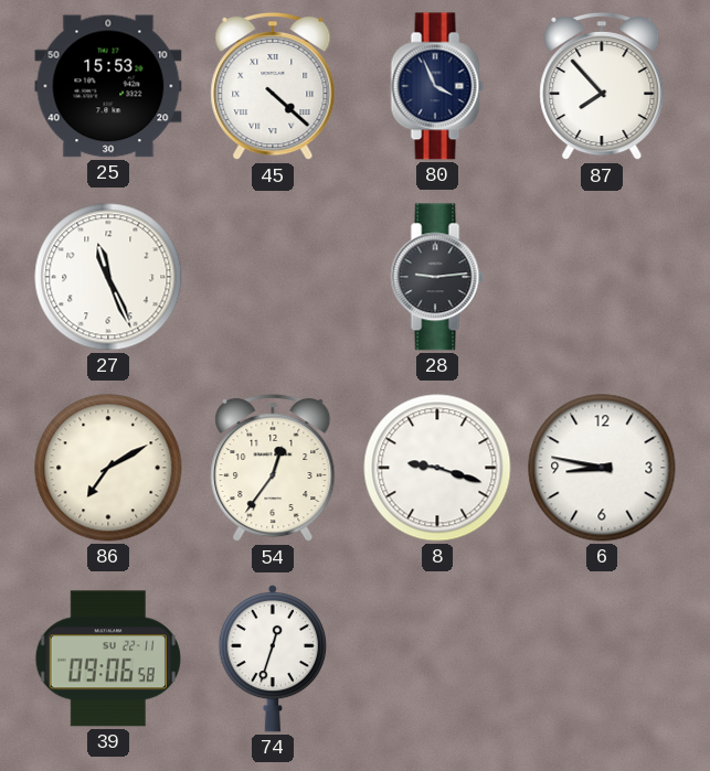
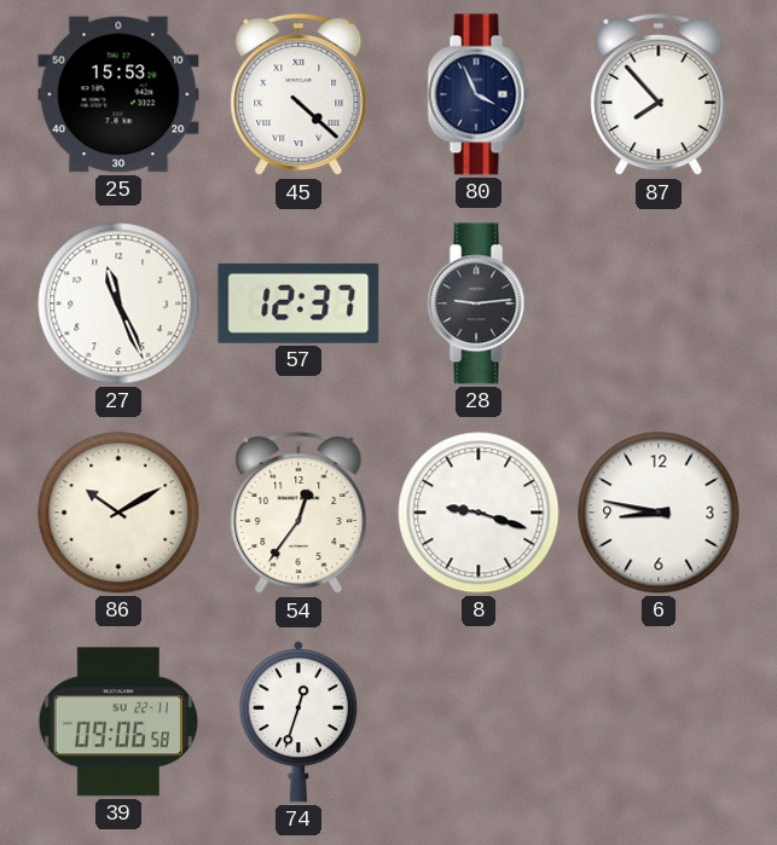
57: none -> 12:37 (298, 303)
86: 7:10 -> 10:10 (118, 513)
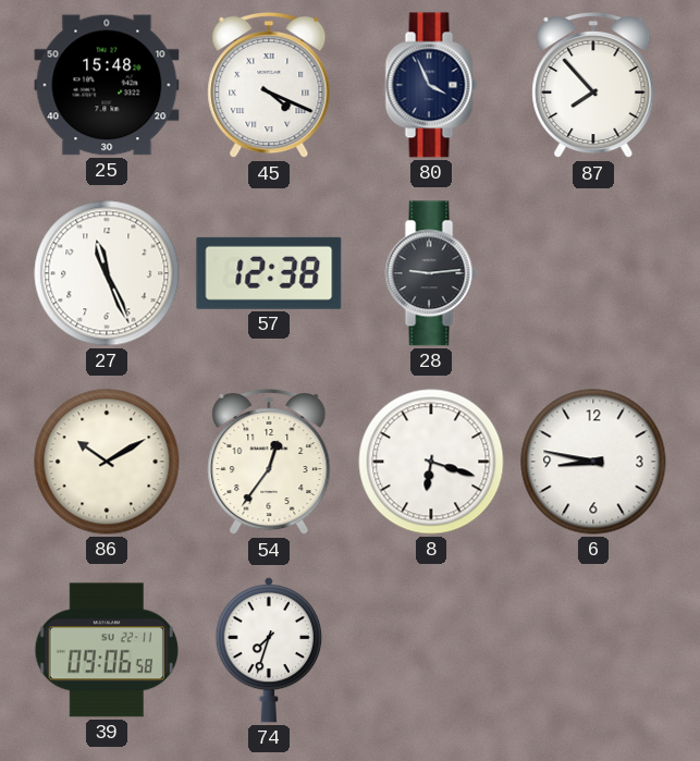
25: 15:53 -> 15:48 (107, 85)
45: 4:22 -> 4:19 (269, 85)
57: 12:37 -> 12:38 (269, 273)
8: 9:18 -> 6:18 (431, 462)
74: 12:33 -> 7:33 (269, 650)
